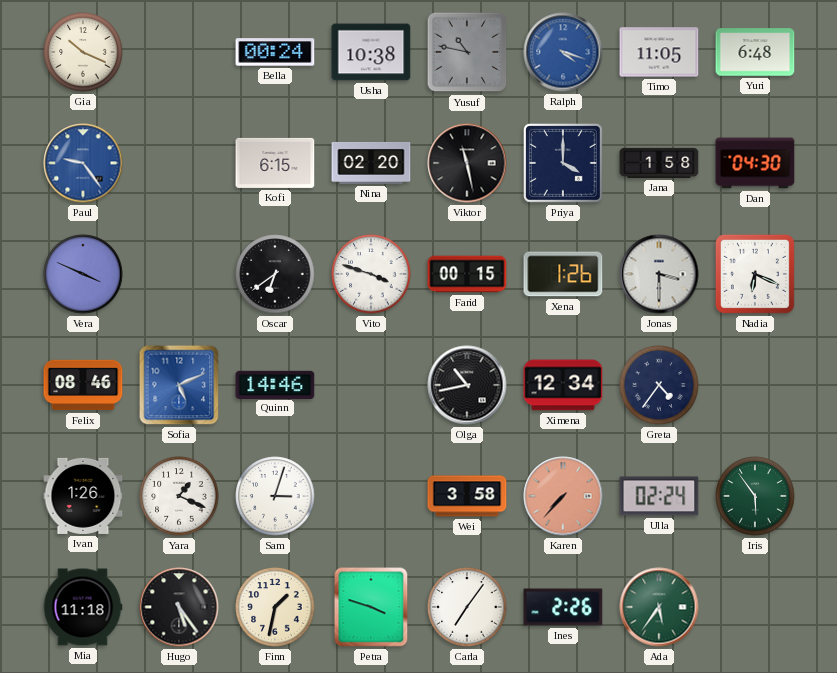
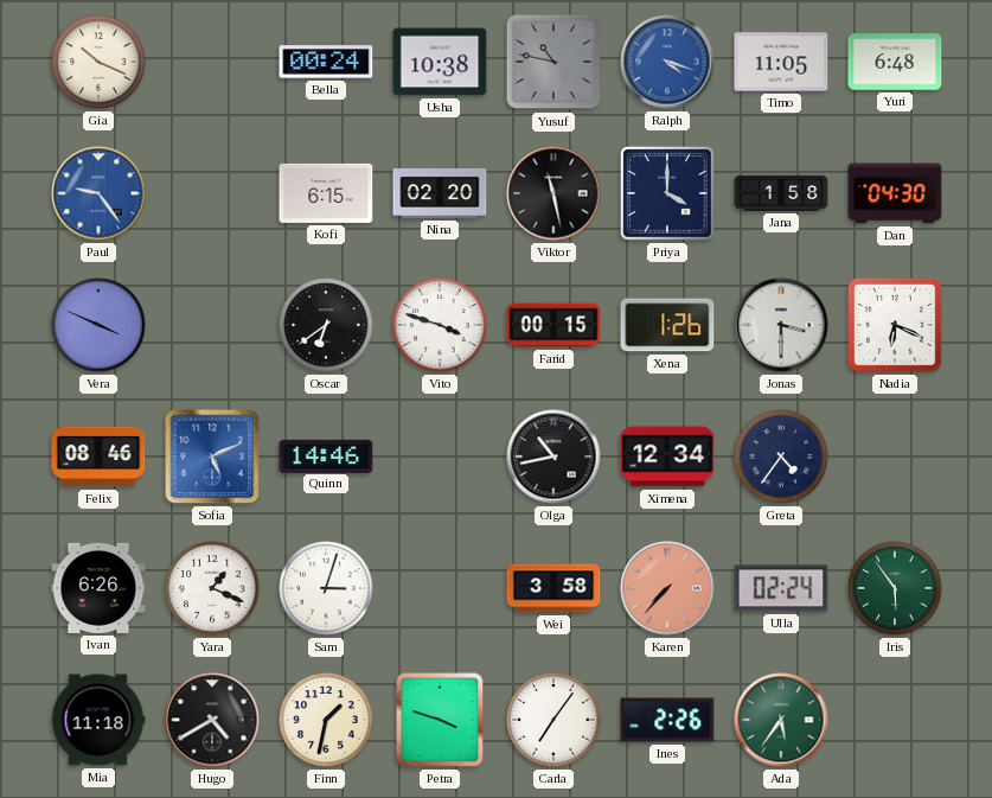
Ivan: 1:26 -> 6:26 (98, 588)
Hugo: 5:24 -> 4:40 (212, 720)
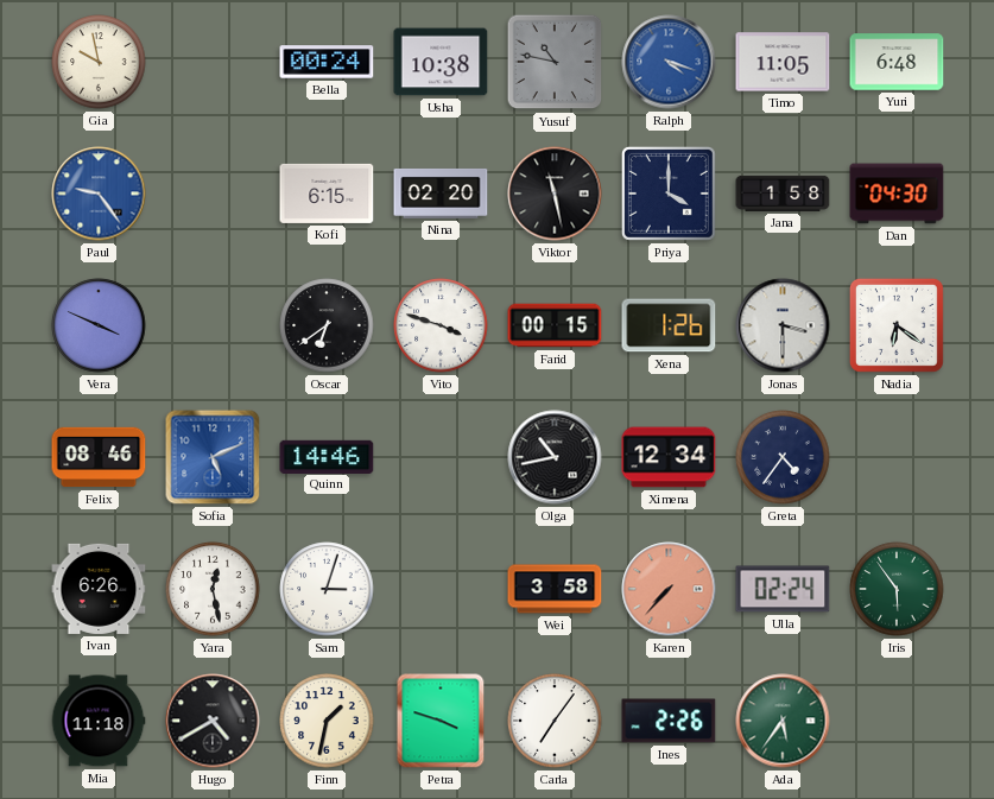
Gia: 10:19 -> 9:58 (99, 62)
Nadia: 6:19 -> 6:21 (897, 325)
Yara: 1:19 -> 12:28 (213, 589)
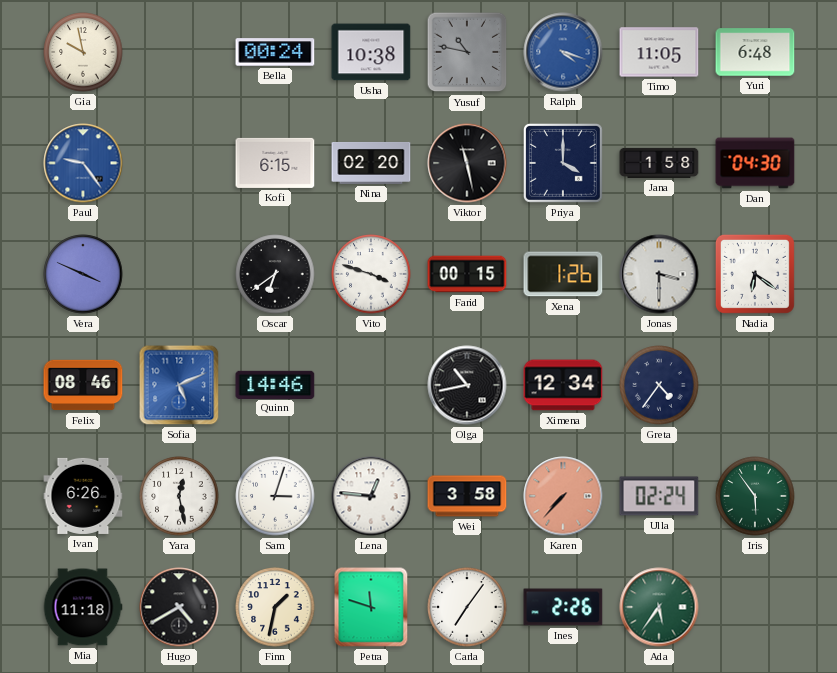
Lena: none -> 12:46 (371, 496)
Petra: 3:48 -> 11:48 (371, 607)
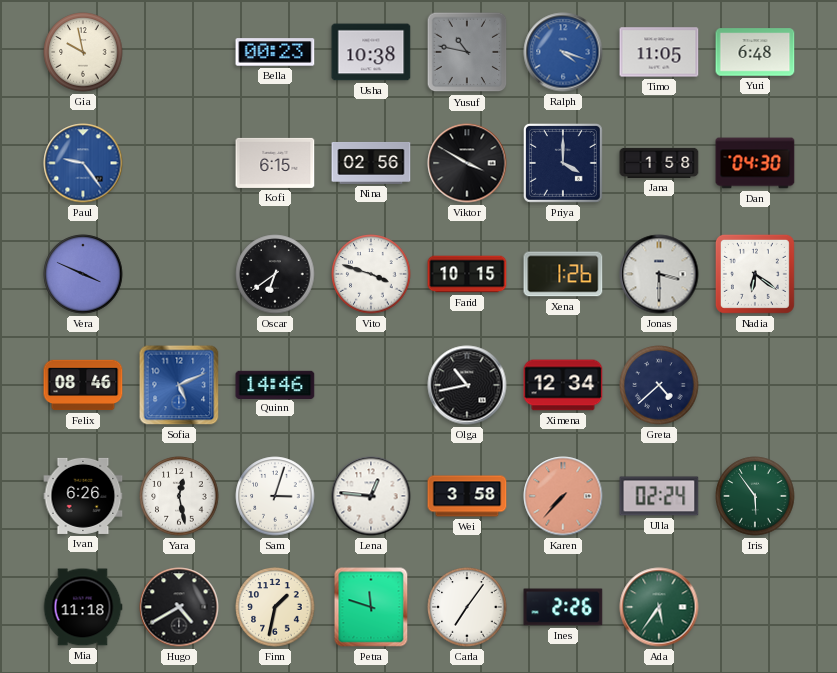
Bella: 00:24 -> 00:23 (275, 52)
Nina: 02:20 -> 02:56 (371, 163)
Viktor: 11:28 -> 3:50 (467, 163)
Farid: 00:15 -> 10:15 (467, 274)
Greta: 4:36 -> 4:38 (659, 385)
